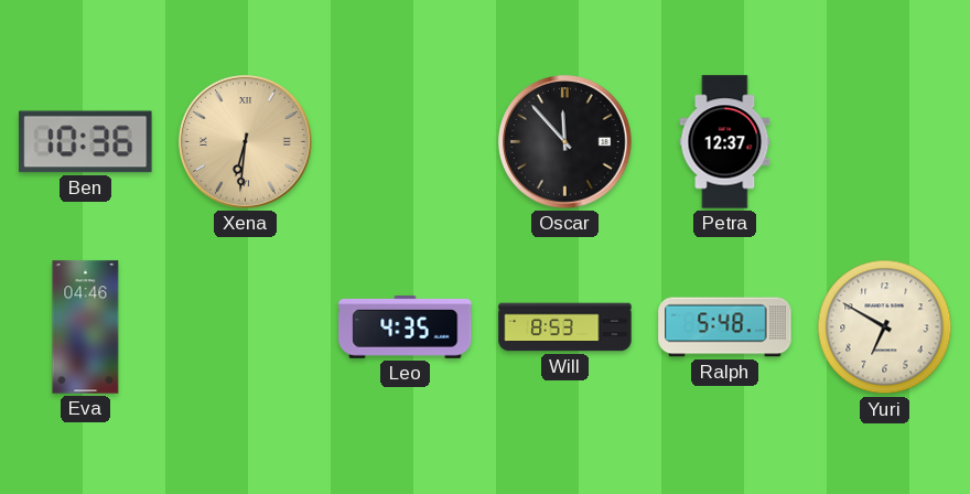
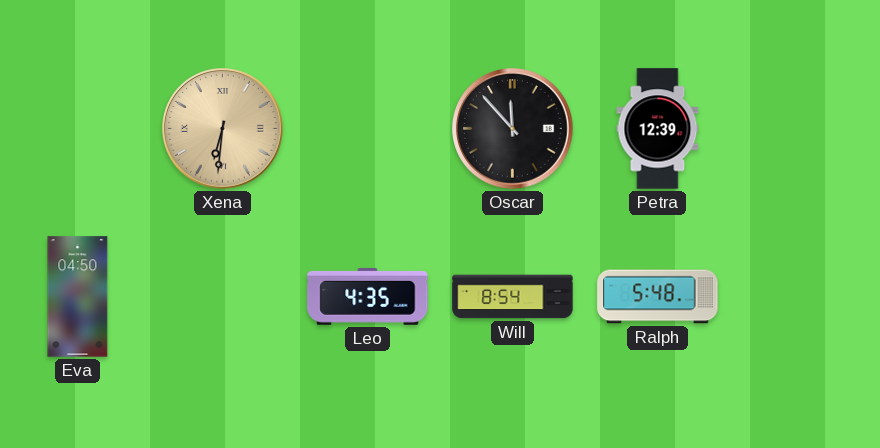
Ben: 10:36 -> none (86, 142)
Petra: 12:37 -> 12:39 (658, 129)
Eva: 04:46 -> 04:50 (78, 297)
Will: 8:53 -> 8:54 (513, 297)
Yuri: 6:50 -> none (885, 327)
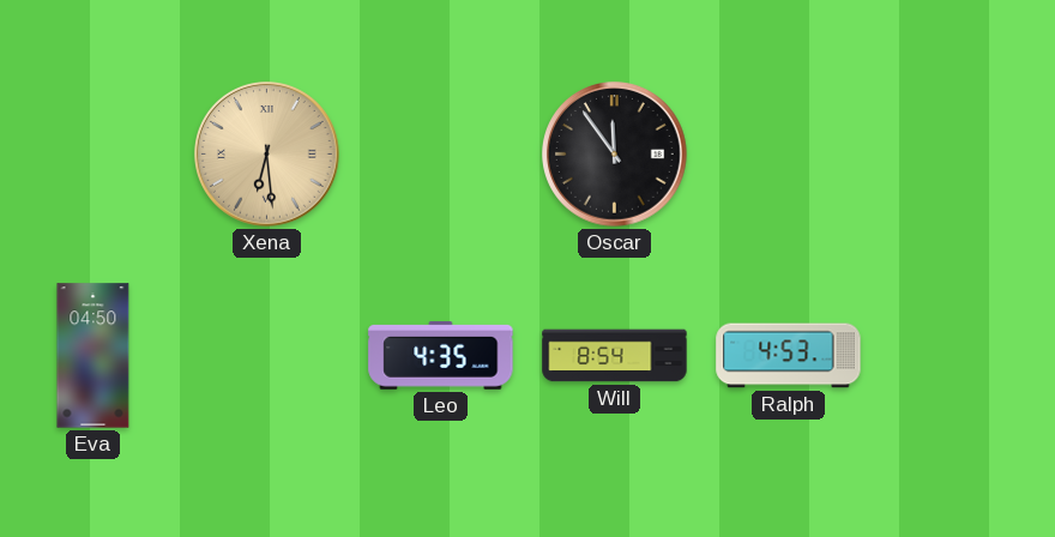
Xena: 6:31 -> 6:29 (267, 155)
Oscar: 11:53 -> 11:54 (615, 155)
Petra: 12:39 -> none (658, 129)
Ralph: 5:48 -> 4:53 (789, 356)
